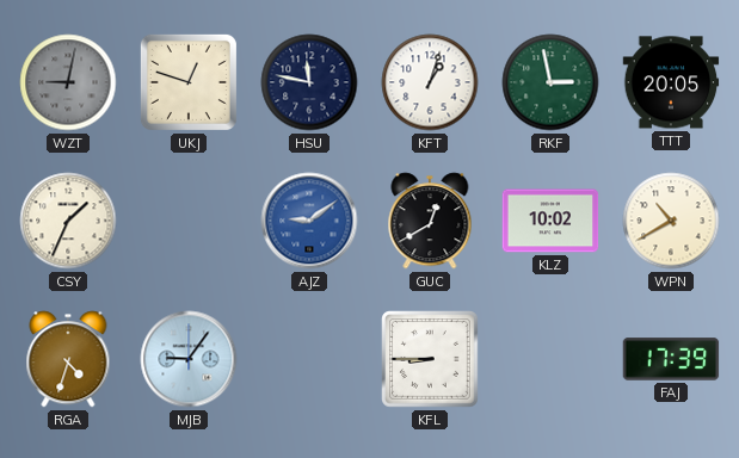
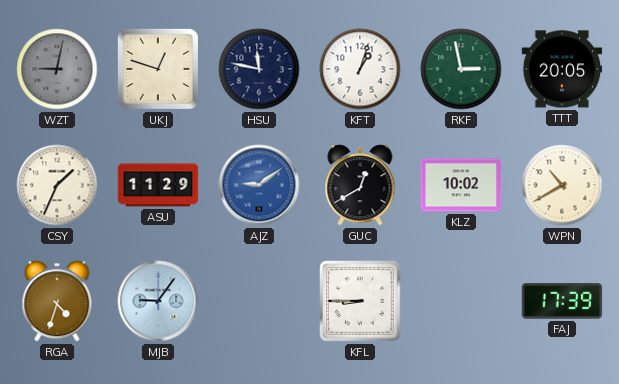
ASU: none -> 11:29 (158, 185)
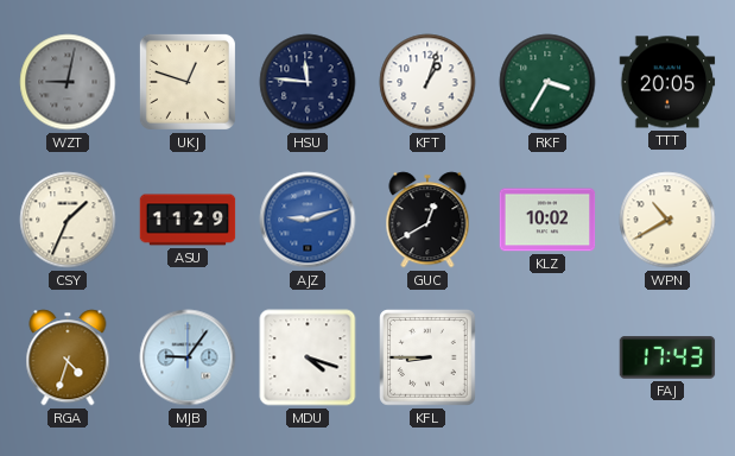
HSU: 11:47 -> 11:46 (308, 82)
RKF: 2:58 -> 3:35 (547, 82)
AJZ: 9:09 -> 9:12 (308, 220)
MDU: none -> 4:18 (308, 357)
FAJ: 17:39 -> 17:43 (667, 357)
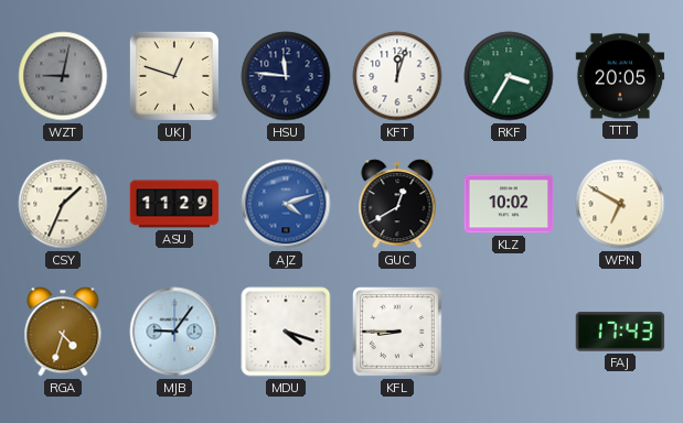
KFT: 1:03 -> 12:03 (397, 76)
AJZ: 9:12 -> 4:12 (286, 204)
WPN: 10:40 -> 6:50 (620, 204)
